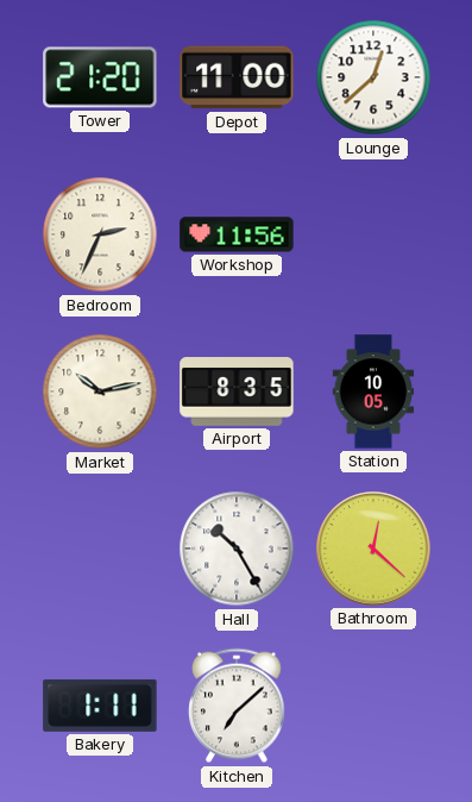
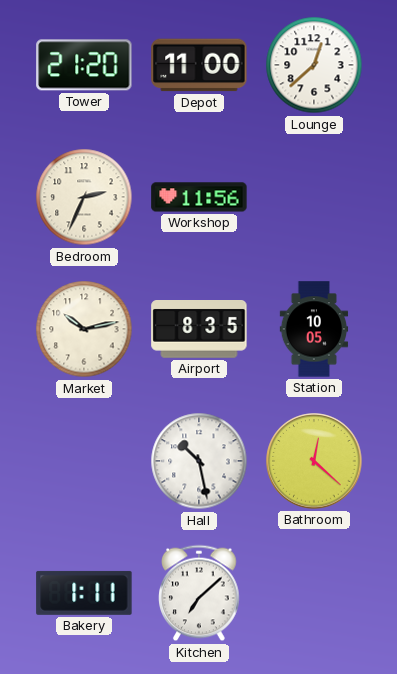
Hall: 10:25 -> 10:28 (199, 461)
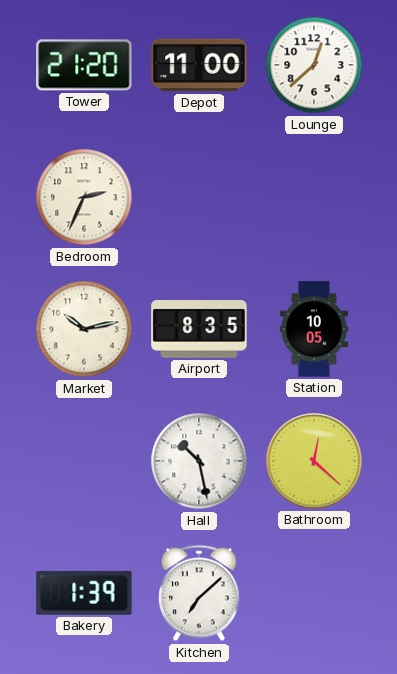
Workshop: 11:56 -> none (199, 197)
Bakery: 1:11 -> 1:39 (84, 593)
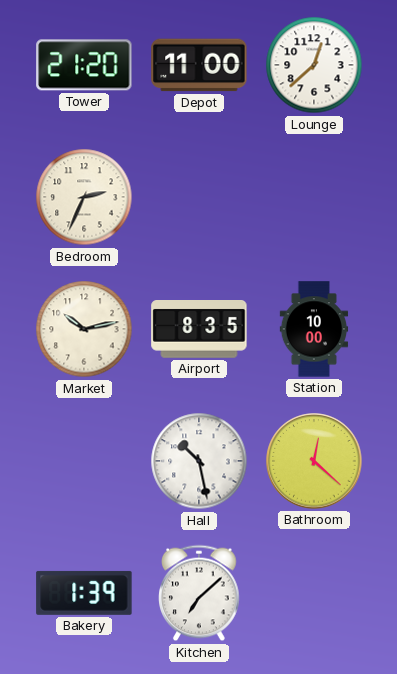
Station: 10:05 -> 10:00 (314, 329)
